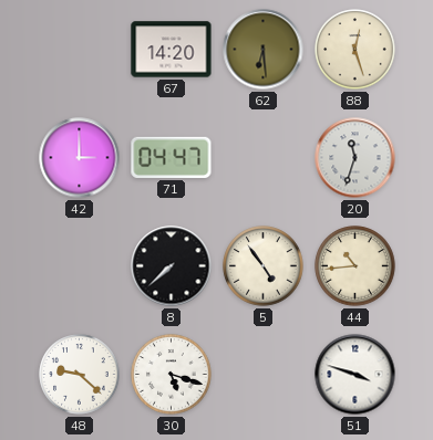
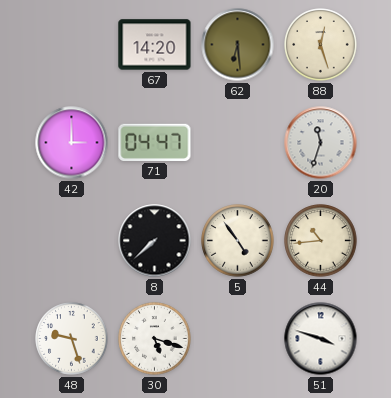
48: 9:22 -> 9:27 (72, 339)
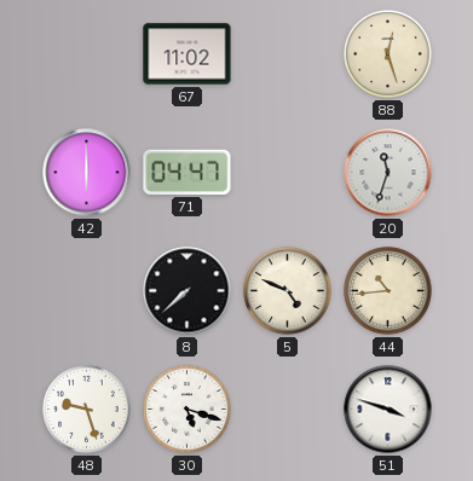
67: 14:20 -> 11:02 (188, 54)
62: 6:29 -> none (238, 45)
42: 3:00 -> 6:00 (87, 173)
5: 4:54 -> 4:49 (288, 291)
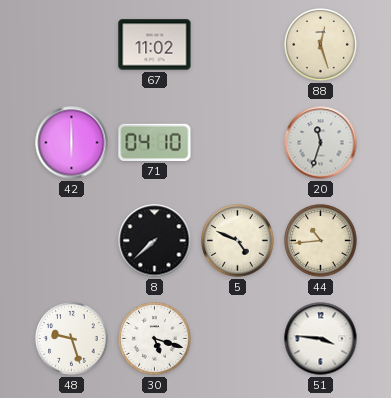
71: 04:47 -> 04:10 (155, 142)
51: 3:48 -> 3:46 (321, 339)
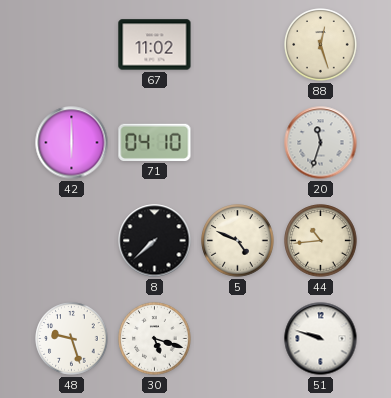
51: 3:46 -> 9:48 (321, 339)
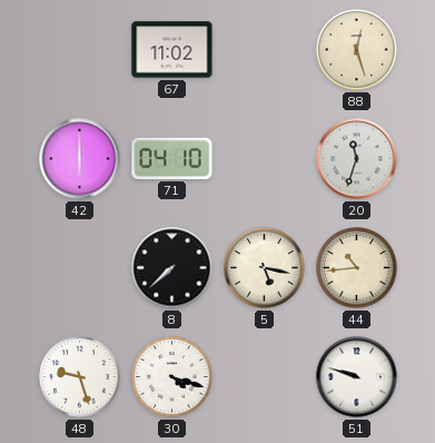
5: 4:49 -> 5:17 (265, 268)
30: 5:18 -> 4:18 (172, 377)
